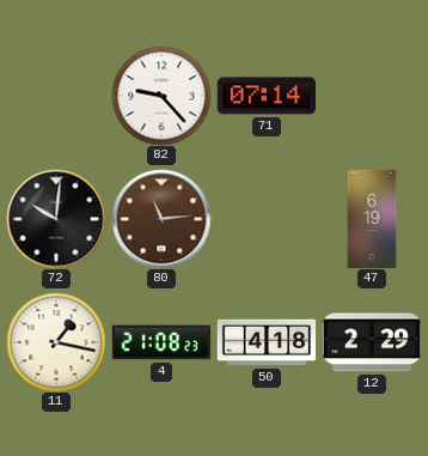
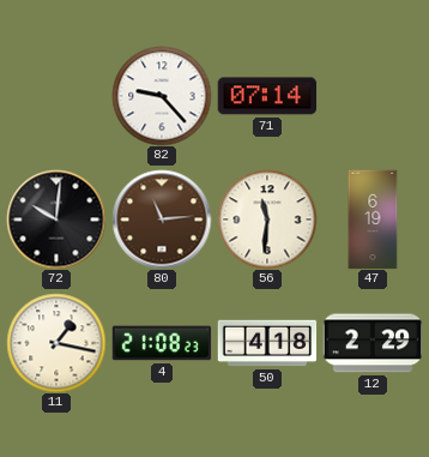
56: none -> 11:31 (267, 220)
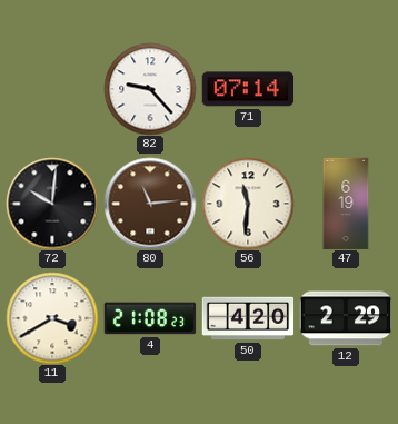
11: 1:17 -> 3:40 (52, 318)
50: 4:18 -> 4:20 (248, 318)
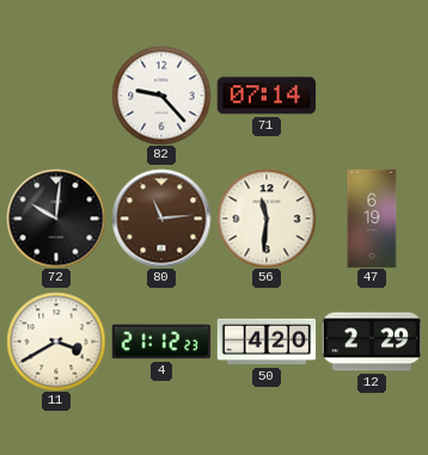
4: 21:08 -> 21:12 (161, 342)
